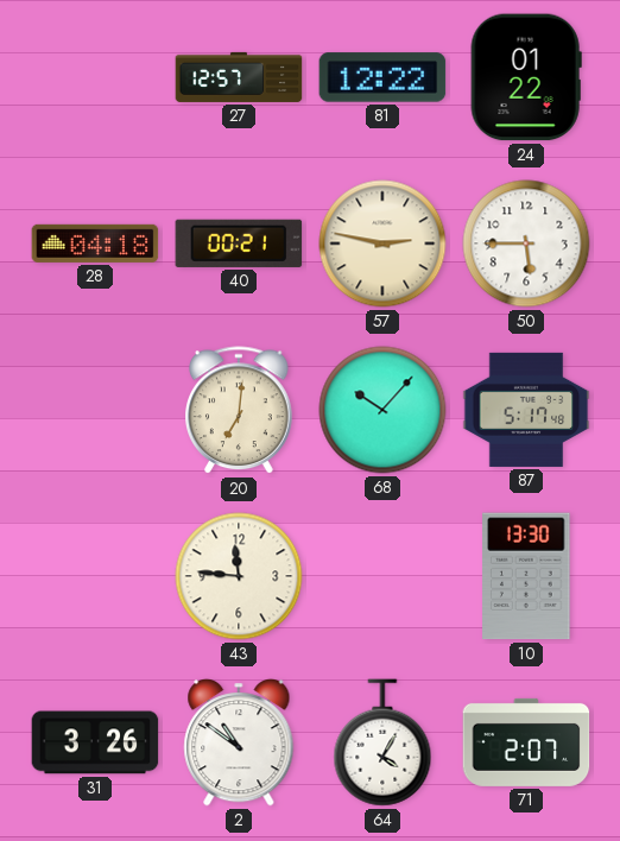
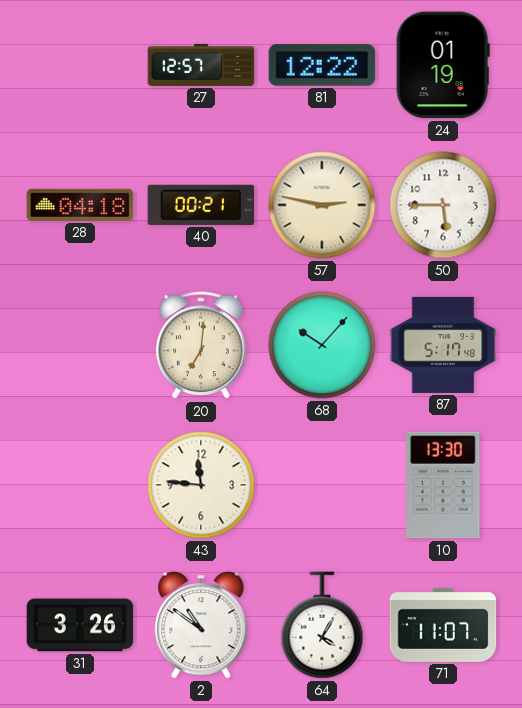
24: 01:22 -> 01:19 (443, 65)
71: 2:07 -> 11:07 (443, 625)
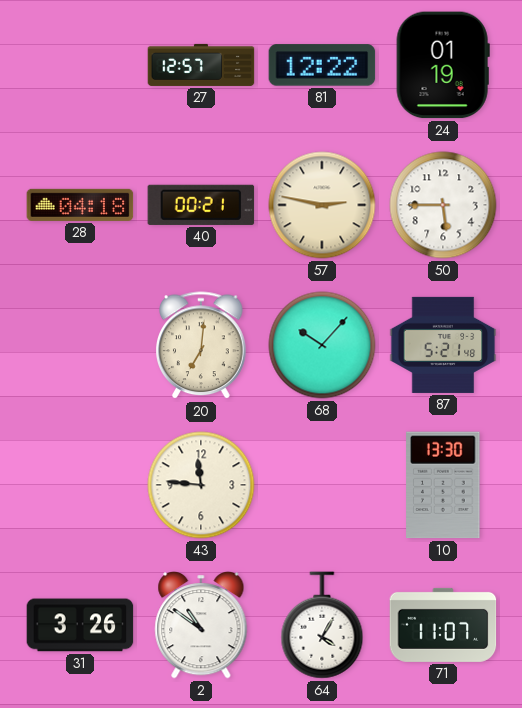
87: 5:17 -> 5:21 (443, 345)
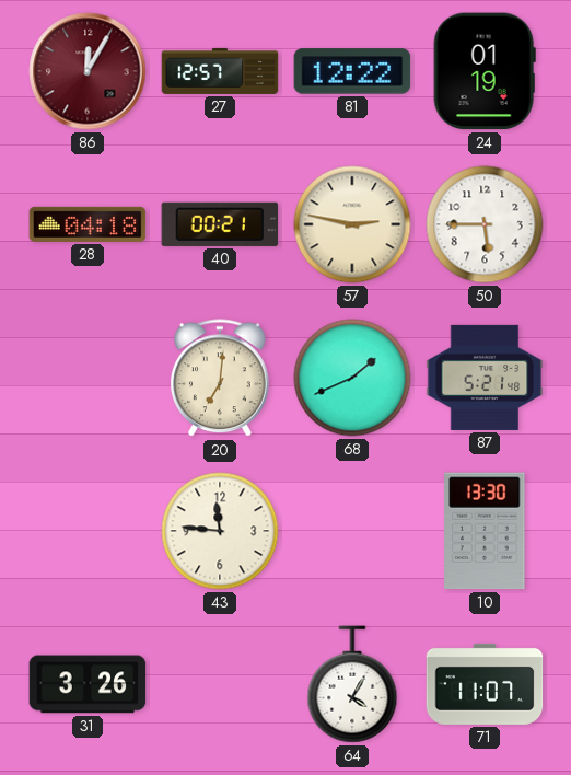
86: none -> 12:05 (88, 71)
68: 10:07 -> 1:41 (352, 378)
2: 10:51 -> none (201, 626)
